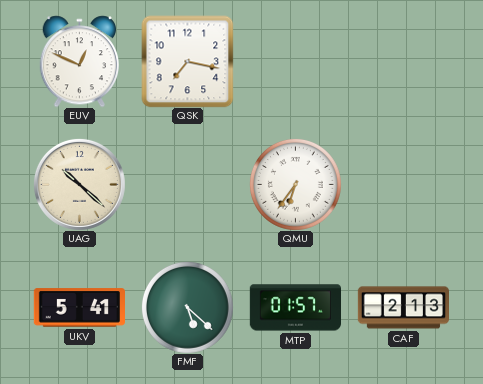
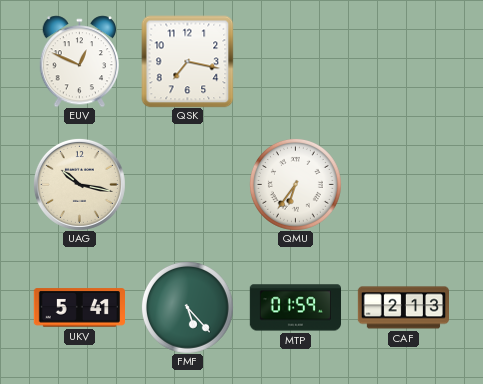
UAG: 10:22 -> 10:17 (79, 184)
FMF: 5:22 -> 5:23 (187, 307)
MTP: 01:57 -> 01:59 (295, 308)
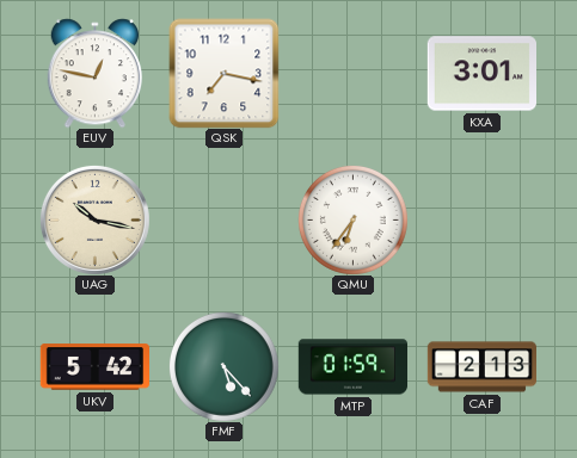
EUV: 12:49 -> 12:47 (96, 73)
KXA: none -> 3:01 (481, 74)
UKV: 5:41 -> 5:42 (94, 367)
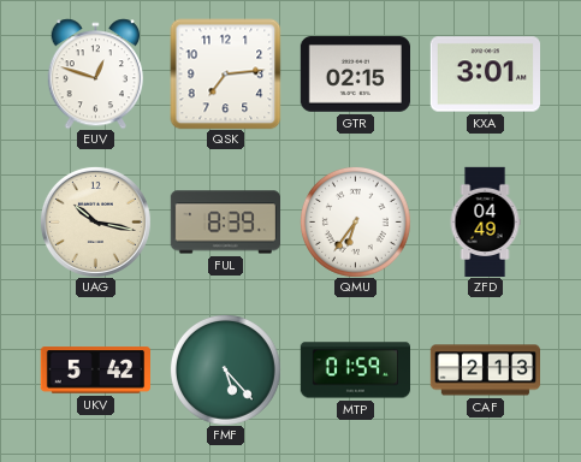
EUV: 12:47 -> 12:48 (96, 73)
QSK: 7:17 -> 7:14 (225, 73)
GTR: none -> 02:15 (355, 75)
FUL: none -> 8:39 (225, 223)
ZFD: none -> 04:49 (485, 221)
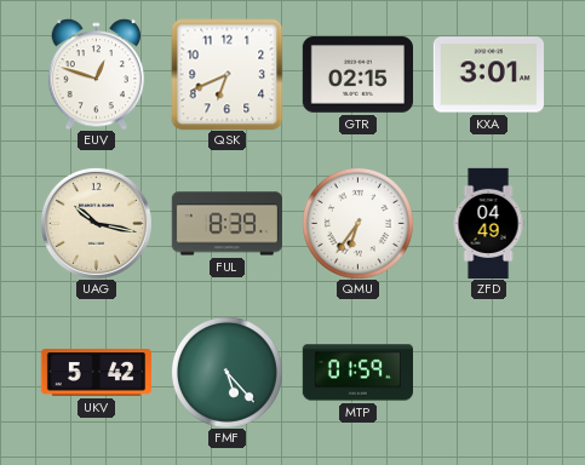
QSK: 7:14 -> 6:41 (226, 74)
CAF: 2:13 -> none (485, 371)
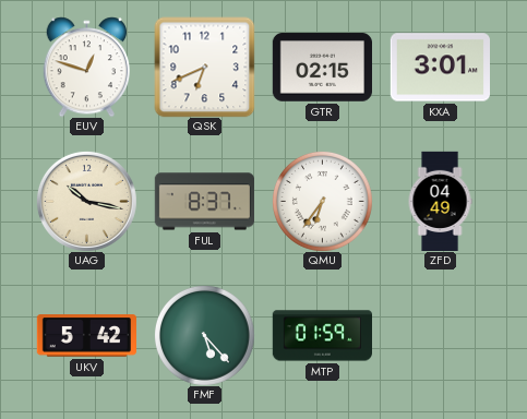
FUL: 8:39 -> 8:37 (204, 202)
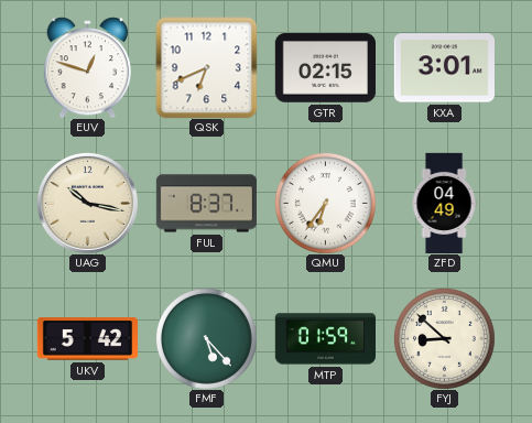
FYJ: none -> 8:52 (444, 338)
